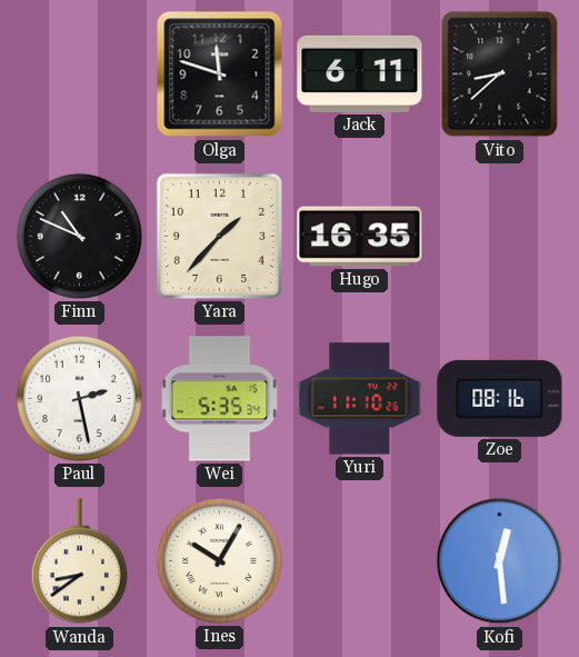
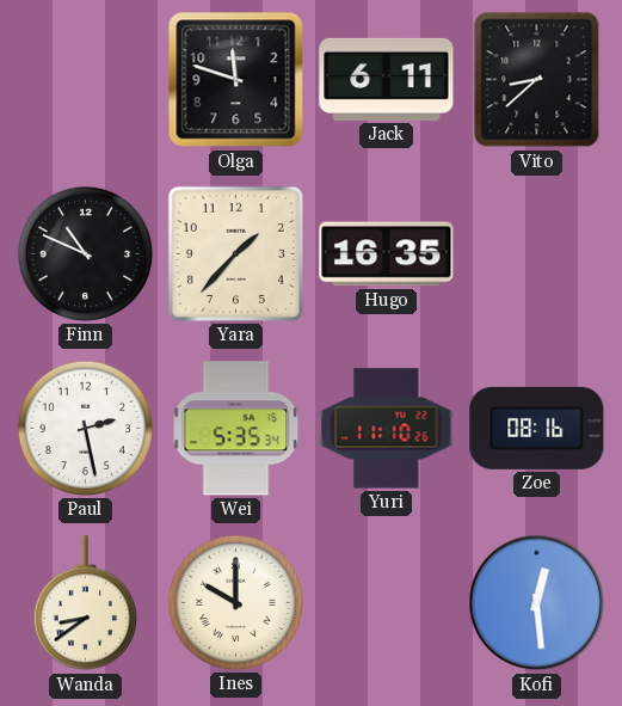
Ines: 10:05 -> 10:00 (235, 602)
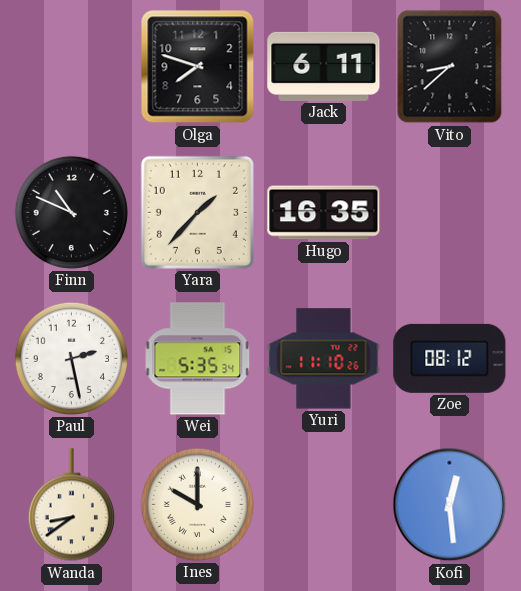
Olga: 11:48 -> 7:48 (198, 67)
Zoe: 08:16 -> 08:12 (450, 358)
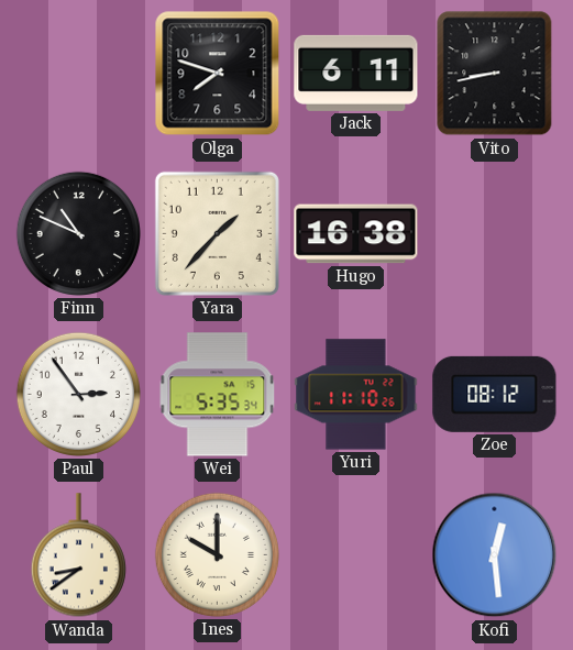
Vito: 8:38 -> 8:43 (495, 74)
Hugo: 16:35 -> 16:38 (356, 234)
Paul: 2:28 -> 2:54 (78, 394)
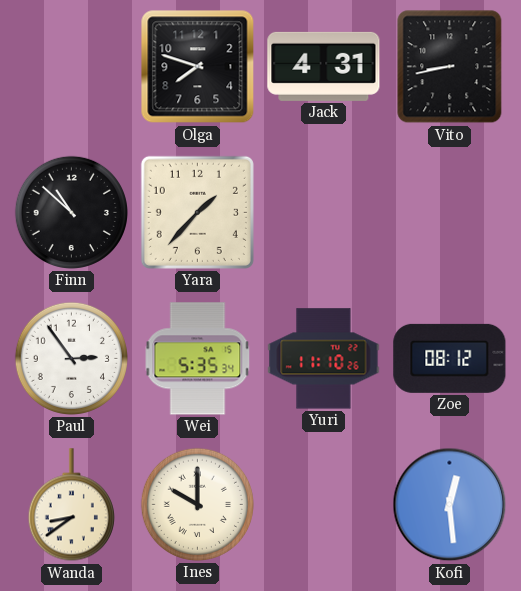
Jack: 6:11 -> 4:31 (324, 66)
Finn: 10:49 -> 10:52 (71, 212)
Hugo: 16:38 -> none (356, 234)
